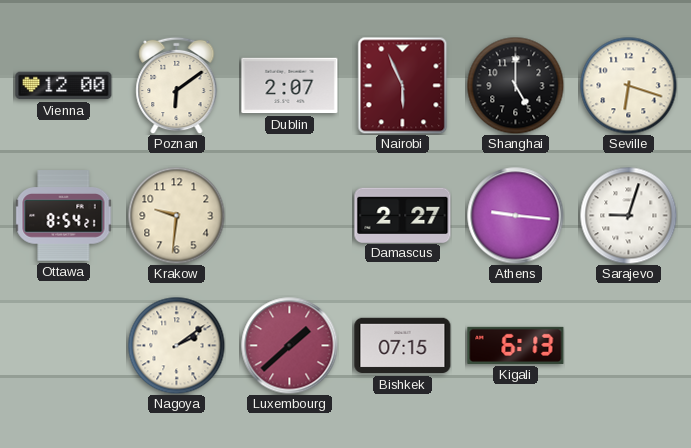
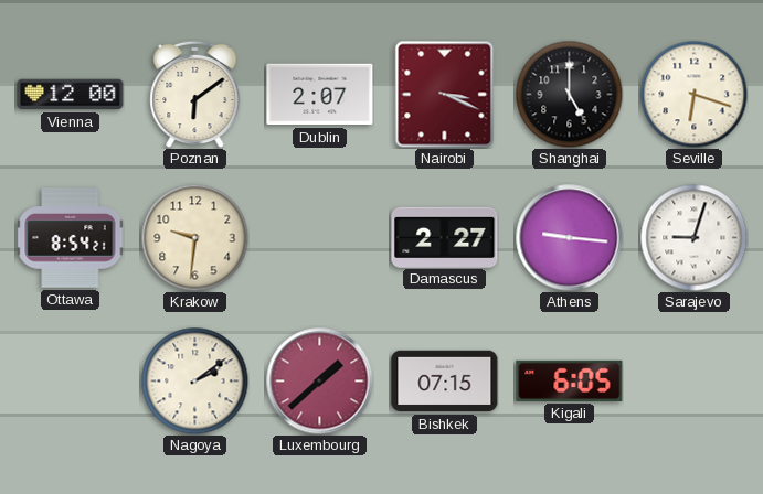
Nairobi: 5:56 -> 3:19 (445, 94)
Kigali: 6:13 -> 6:05 (570, 380)
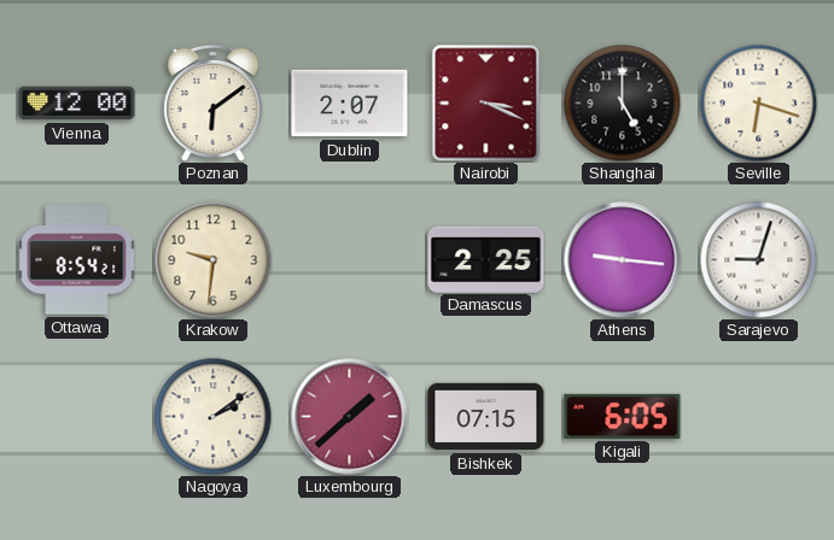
Damascus: 2:27 -> 2:25 (486, 259)
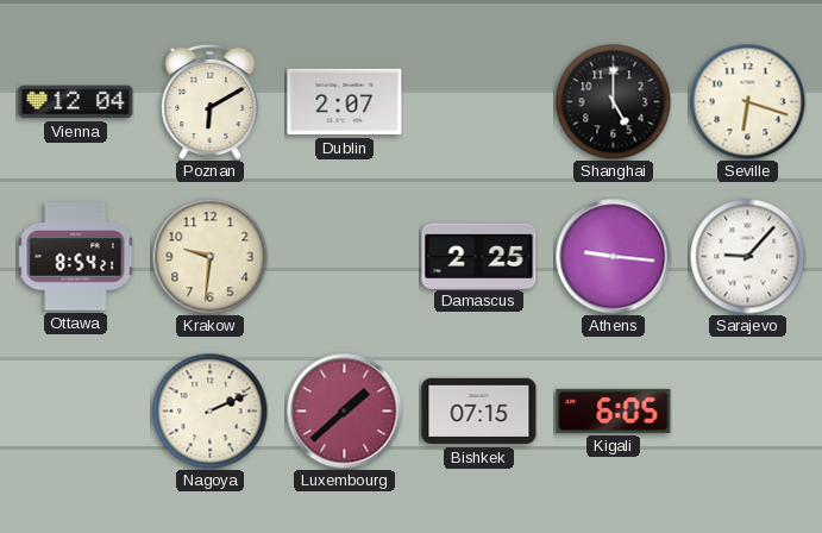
Vienna: 12:00 -> 12:04 (76, 102)
Poznan: 6:09 -> 6:10 (211, 101)
Nairobi: 3:19 -> none (486, 102)
Sarajevo: 9:03 -> 9:07 (747, 256)
Nagoya: 2:09 -> 2:11 (209, 410)
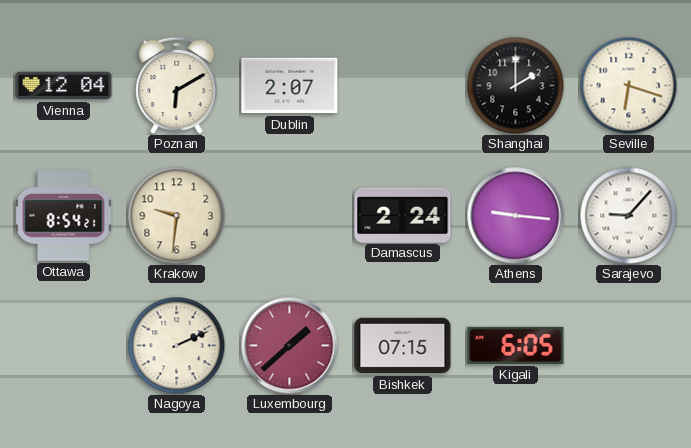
Shanghai: 5:00 -> 2:00 (515, 85)
Damascus: 2:25 -> 2:24 (403, 215)
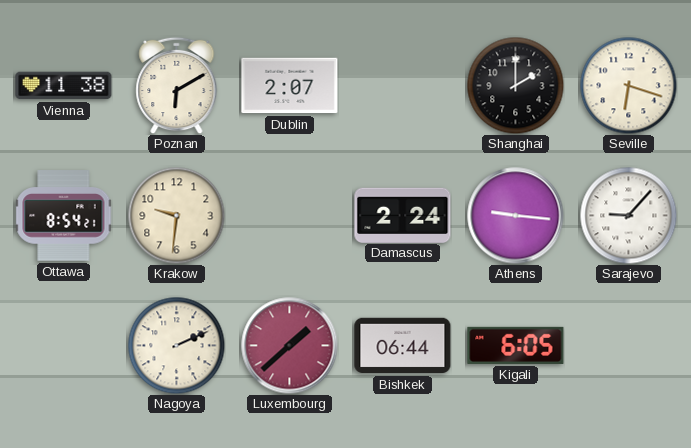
Vienna: 12:04 -> 11:38 (64, 86)
Bishkek: 07:15 -> 06:44 (403, 346)
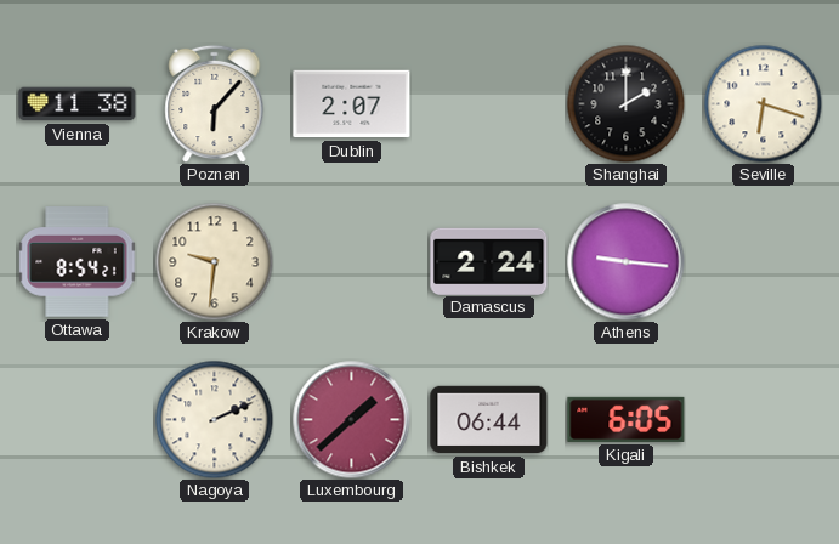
Poznan: 6:10 -> 6:07 (215, 103)
Sarajevo: 9:07 -> none (628, 215)
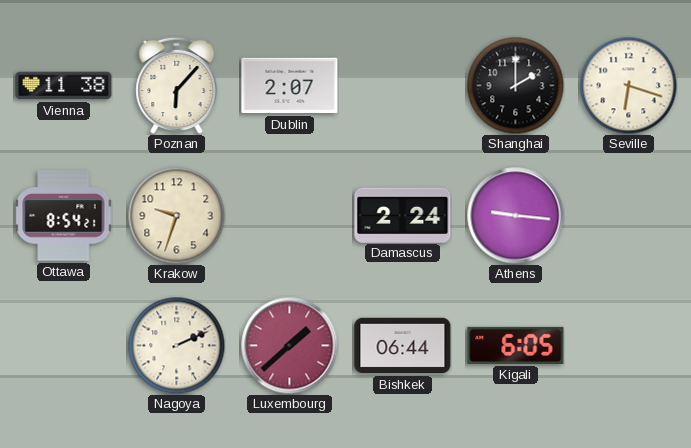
Krakow: 9:31 -> 9:33 (176, 215)
